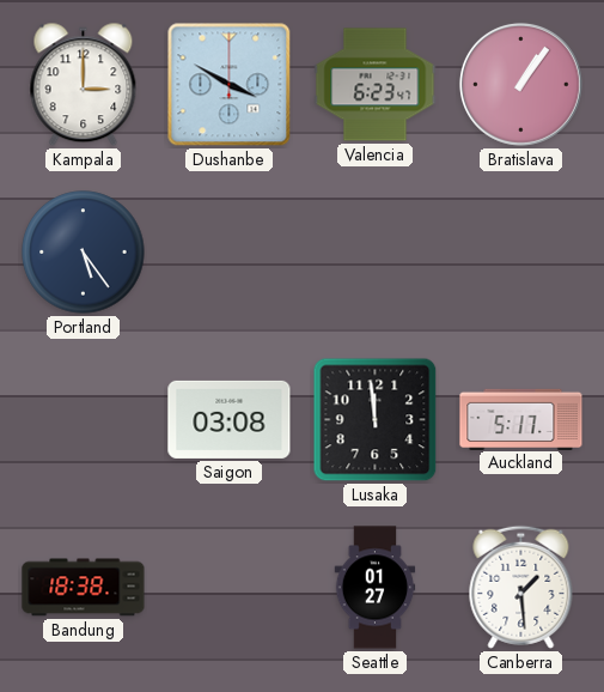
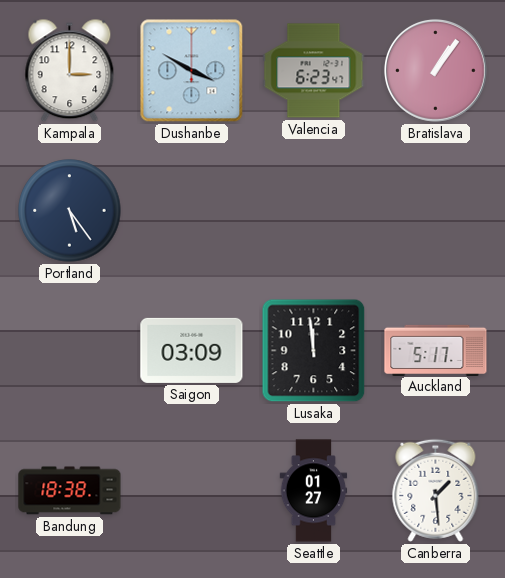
Saigon: 03:08 -> 03:09 (192, 350)
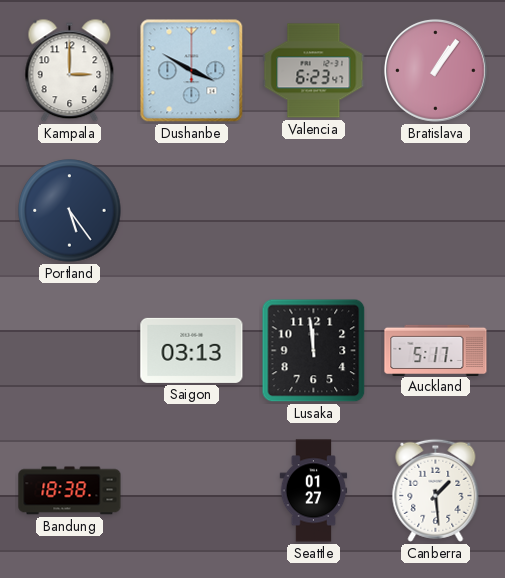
Saigon: 03:09 -> 03:13 (192, 350)
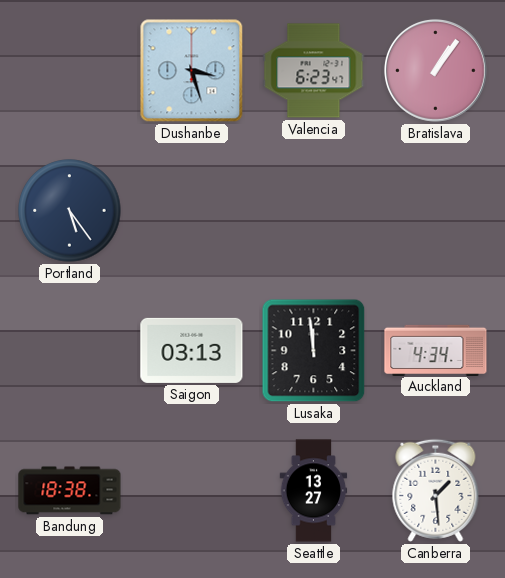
Kampala: 3:00 -> none (70, 71)
Dushanbe: 3:50 -> 3:27 (192, 71)
Auckland: 5:17 -> 4:34 (436, 350)
Seattle: 01:27 -> 13:27 (314, 491)
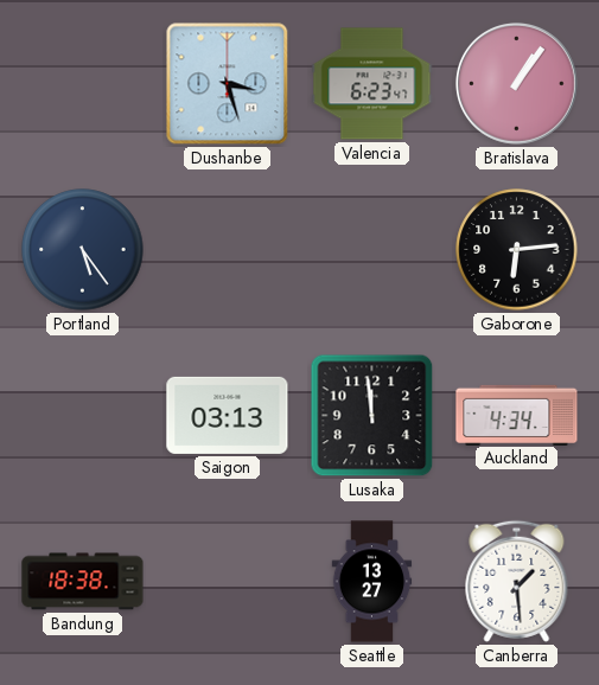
Gaborone: none -> 6:14 (517, 250)
